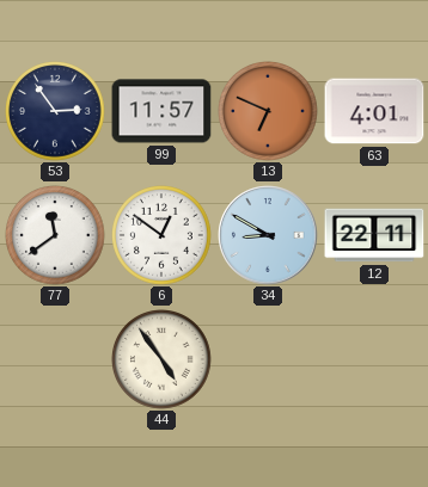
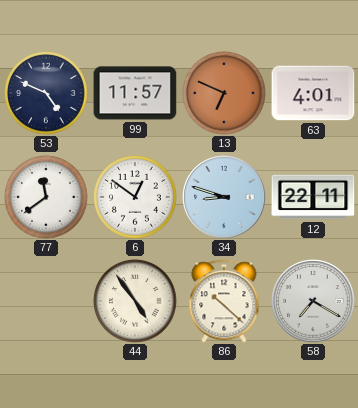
53: 2:54 -> 4:49 (47, 94)
34: 8:50 -> 8:48 (224, 197)
86: none -> 10:22 (224, 301)
58: none -> 7:20 (313, 301)
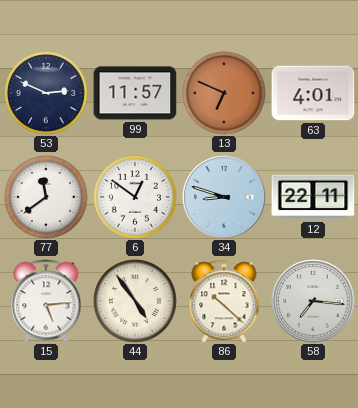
53: 4:49 -> 2:49 (47, 94)
15: none -> 5:14 (46, 301)
58: 7:20 -> 7:16 (313, 301)
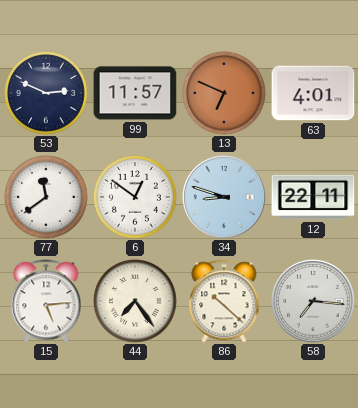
44: 4:54 -> 7:24 (136, 302)
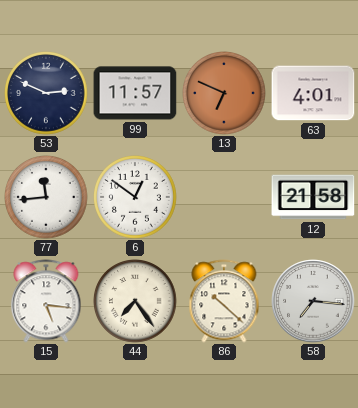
77: 11:39 -> 11:44 (47, 198)
34: 8:48 -> none (224, 197)
12: 22:11 -> 21:58 (313, 197)
15: 5:14 -> 5:16 (46, 301)
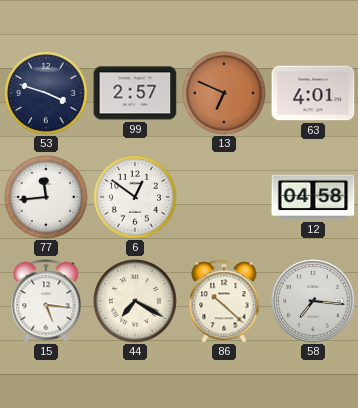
53: 2:49 -> 3:48 (47, 94)
99: 11:57 -> 2:57 (135, 93)
12: 21:58 -> 04:58 (313, 197)
44: 7:24 -> 7:20 (136, 302)
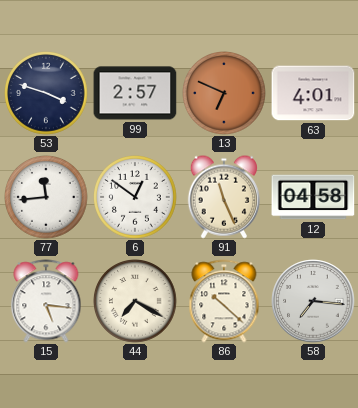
91: none -> 11:26 (224, 197)
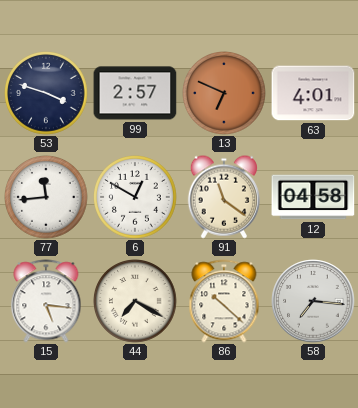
6: 12:51 -> 12:50 (136, 198)
91: 11:26 -> 11:21 (224, 197)
